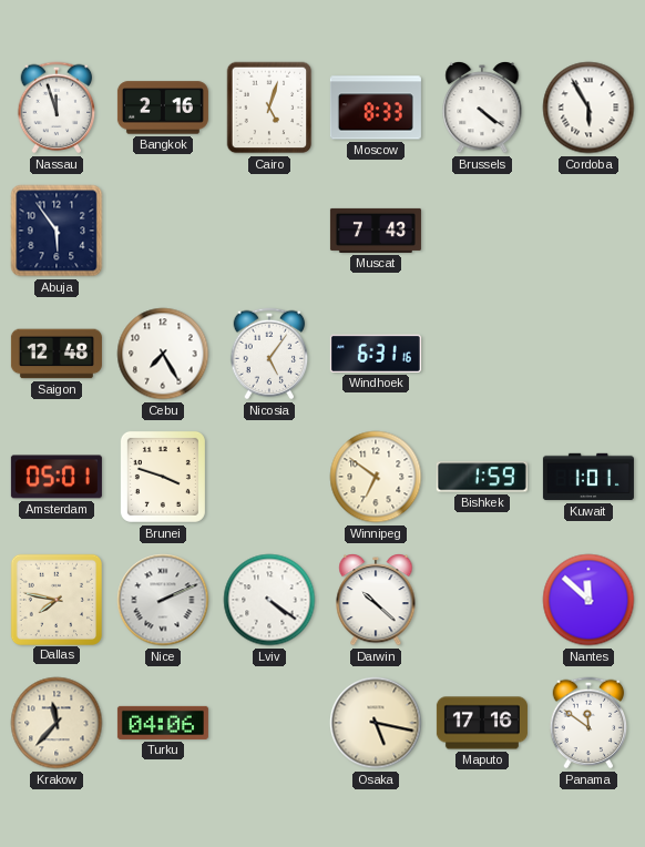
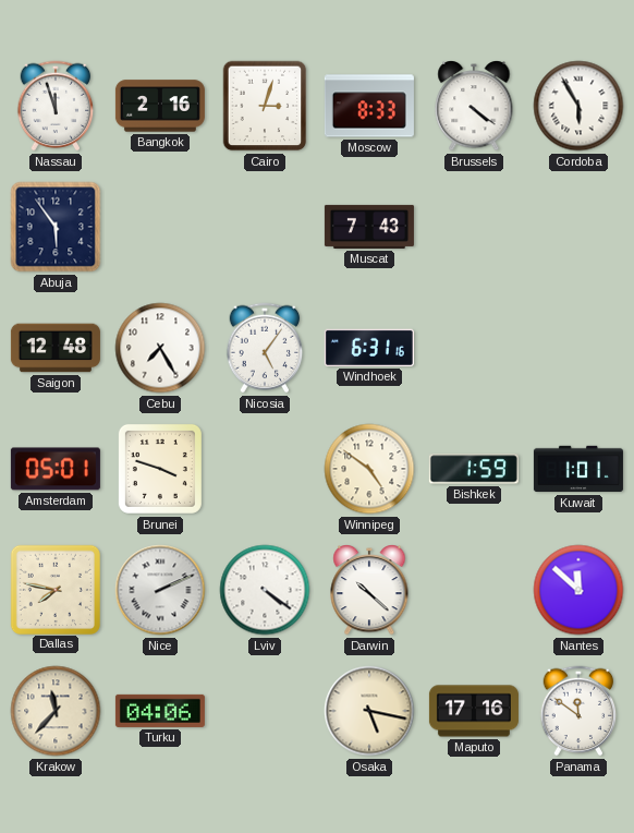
Cairo: 5:03 -> 3:03 (265, 106)
Winnipeg: 6:51 -> 4:51 (369, 469)
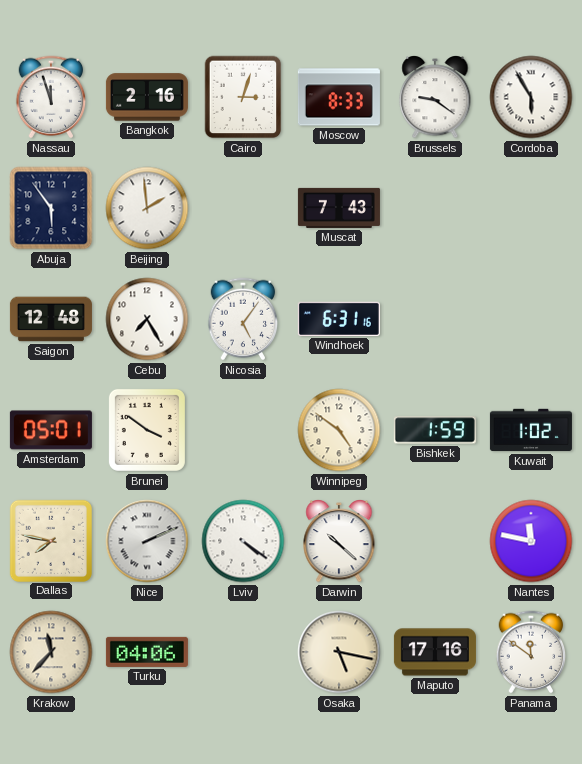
Brussels: 4:21 -> 9:21 (435, 98)
Beijing: none -> 1:59 (147, 208)
Brunei: 3:48 -> 3:51 (147, 430)
Kuwait: 1:01 -> 1:02 (531, 430)
Nantes: 11:52 -> 11:47 (531, 541)
